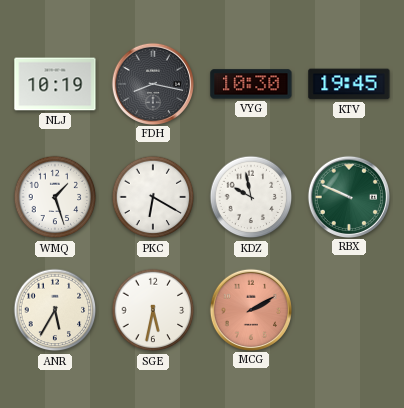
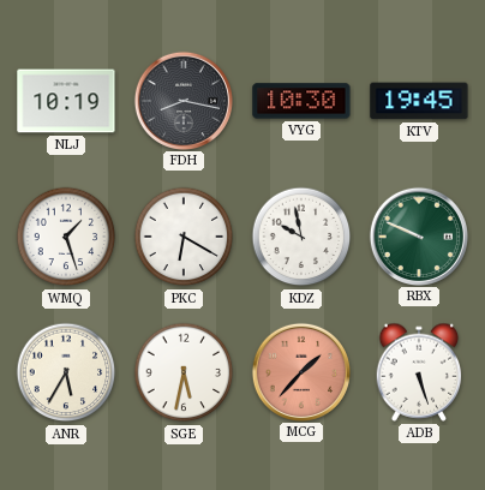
MCG: 2:10 -> 1:37 (300, 371)
ADB: none -> 5:27 (419, 372)
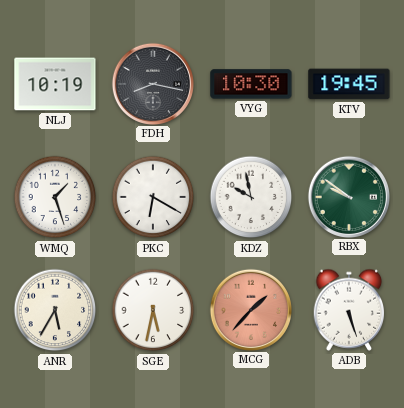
RBX: 9:49 -> 9:51 (348, 196)
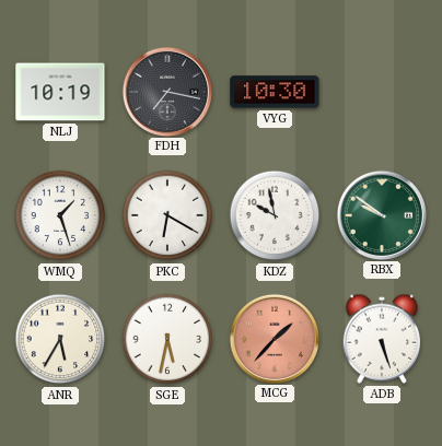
FDH: 8:17 -> 7:17 (166, 91)
KTV: 19:45 -> none (349, 84)
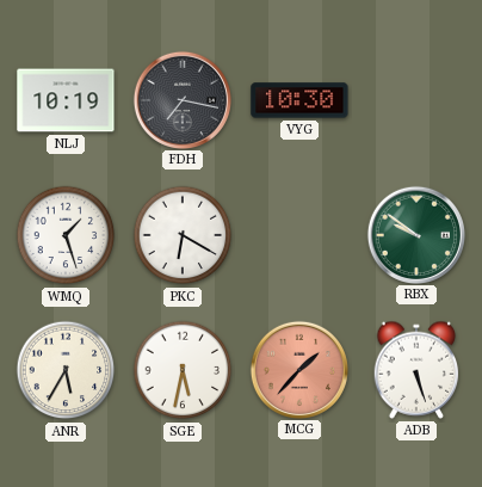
KDZ: 9:58 -> none (275, 215)
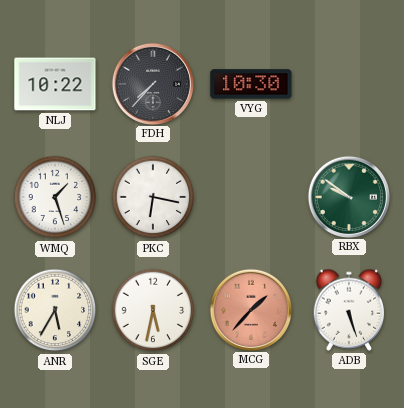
NLJ: 10:19 -> 10:22 (55, 84)
FDH: 7:17 -> 7:37 (152, 83)
PKC: 6:20 -> 6:17 (153, 197)
